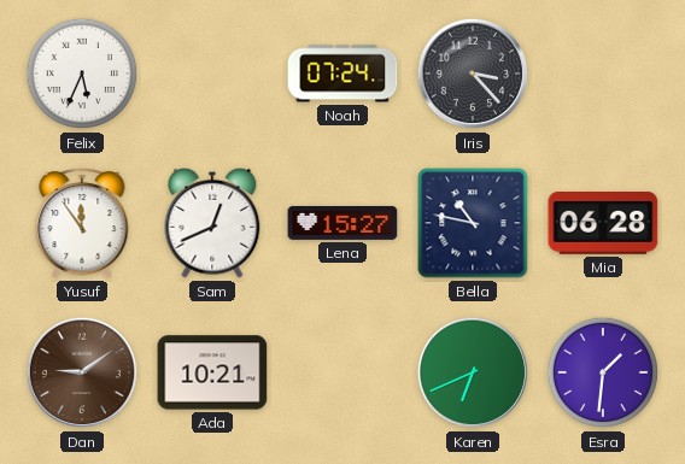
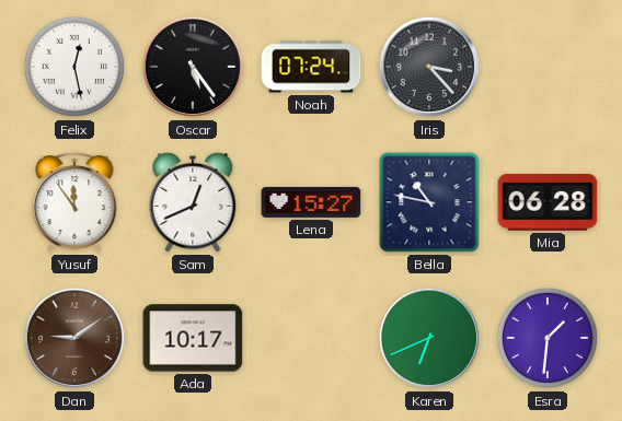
Felix: 5:34 -> 12:28 (74, 67)
Oscar: none -> 5:24 (193, 67)
Ada: 10:21 -> 10:17 (193, 338)
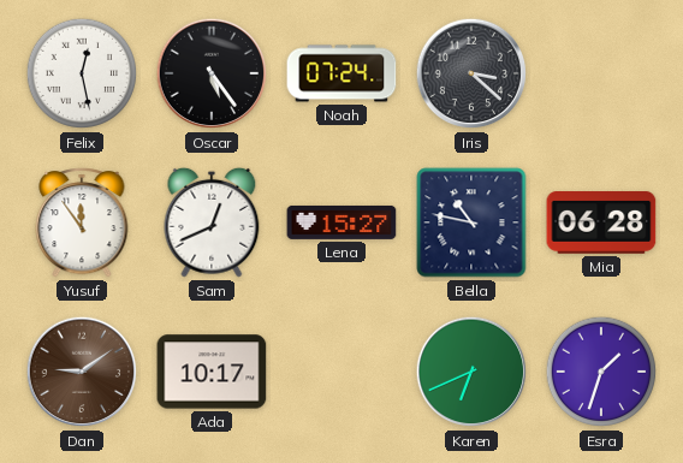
Iris: 3:23 -> 3:22 (471, 73)
Esra: 1:31 -> 1:33 (601, 372)
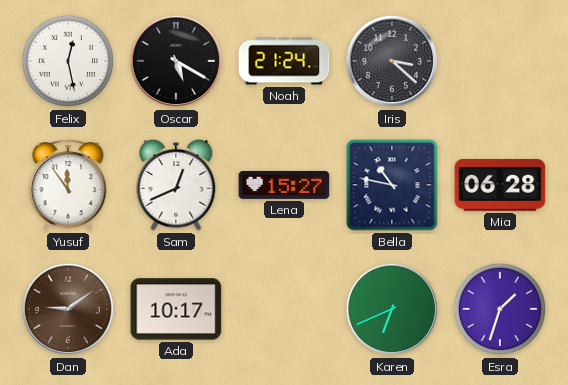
Oscar: 5:24 -> 5:20 (176, 61)
Noah: 07:24 -> 21:24 (284, 61)
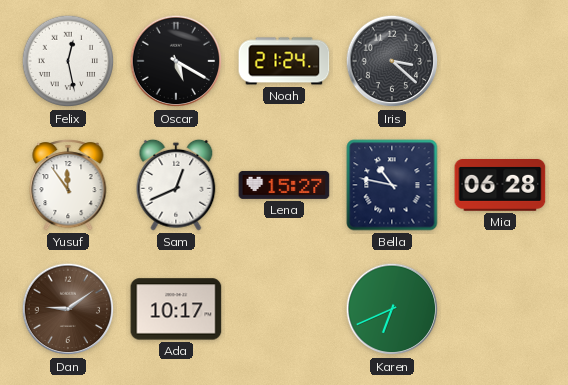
Esra: 1:33 -> none (500, 309)
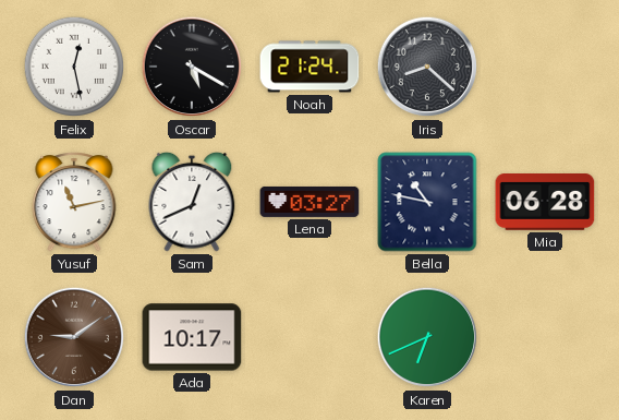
Iris: 3:22 -> 8:22 (427, 67)
Yusuf: 11:54 -> 11:13 (74, 202)
Lena: 15:27 -> 03:27 (309, 202)
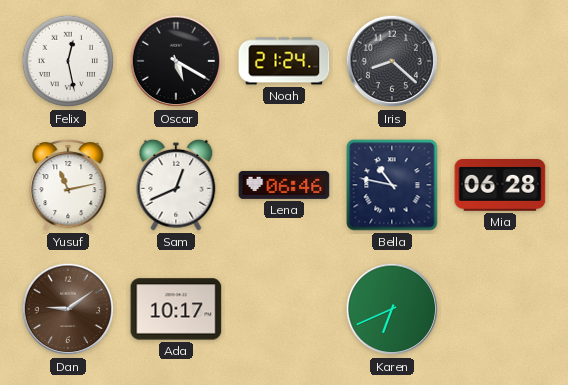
Lena: 03:27 -> 06:46 (284, 185)
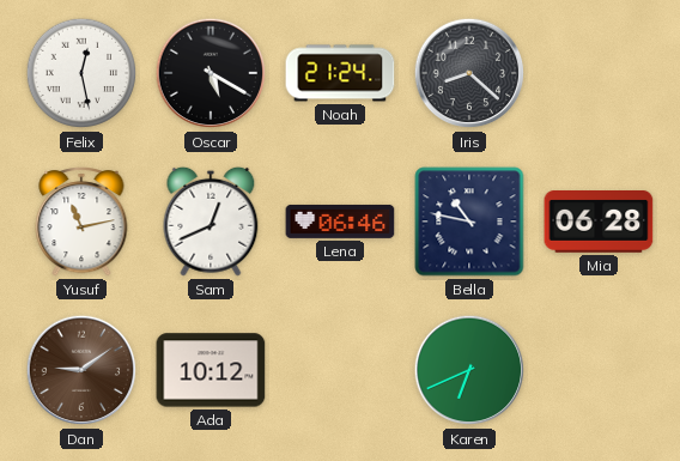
Ada: 10:17 -> 10:12 (211, 370)
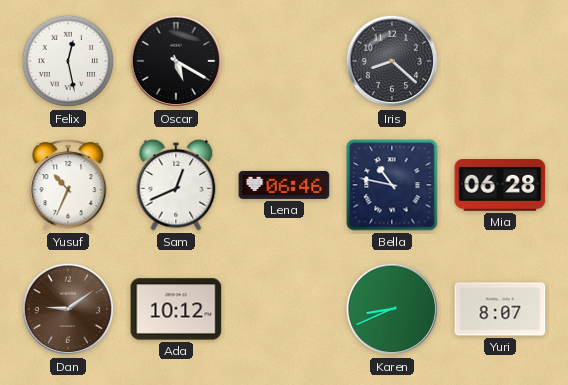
Noah: 21:24 -> none (340, 73)
Yusuf: 11:13 -> 10:34 (68, 185)
Karen: 6:41 -> 8:41 (392, 309)
Yuri: none -> 8:07 (500, 309)
